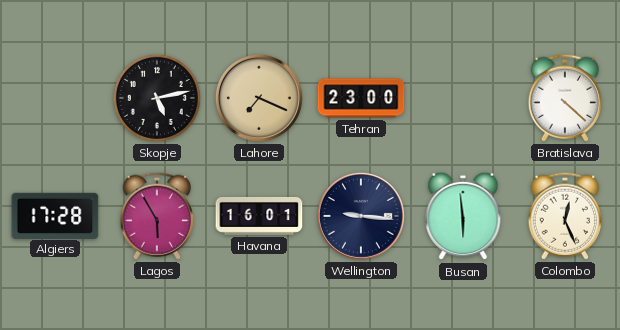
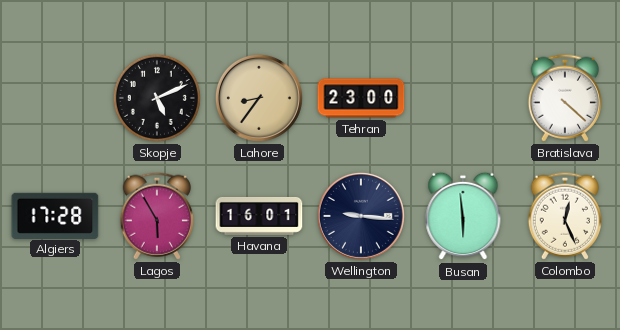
Skopje: 5:13 -> 5:11 (157, 98)
Lahore: 7:19 -> 8:36 (259, 98)
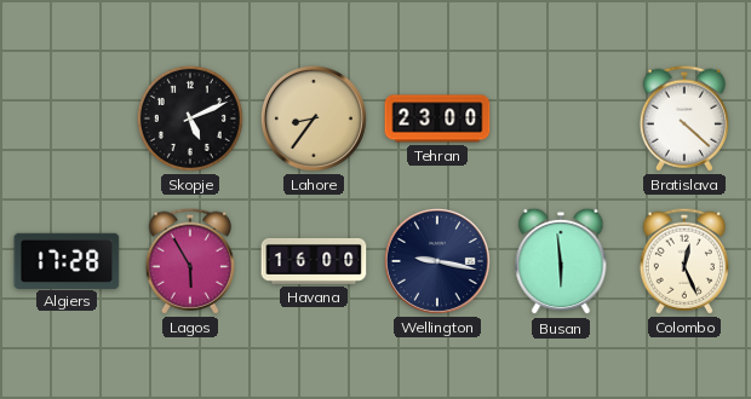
Havana: 16:01 -> 16:00 (314, 261)
Wellington: 9:16 -> 9:17 (437, 261)
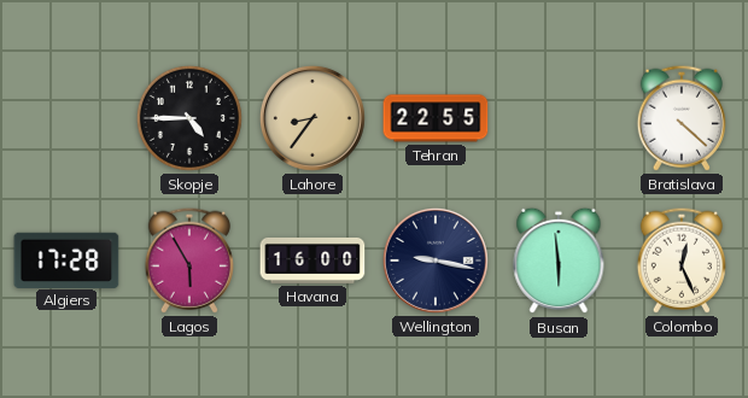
Skopje: 5:11 -> 4:45 (189, 118)
Tehran: 23:00 -> 22:55 (436, 118)
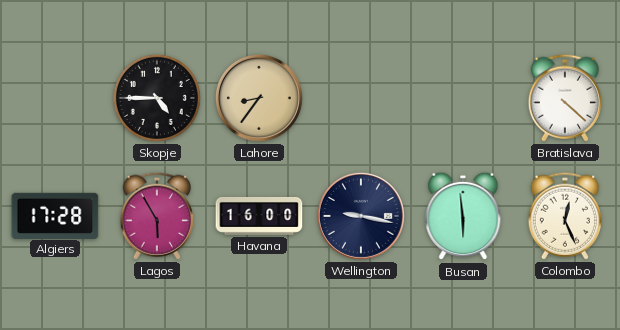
Tehran: 22:55 -> none (436, 118)
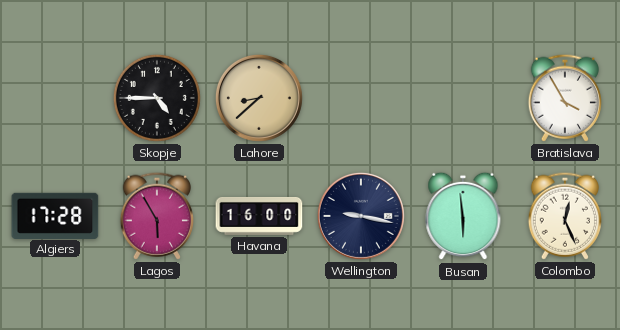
Lahore: 8:36 -> 8:38 (259, 98)
Bratislava: 4:22 -> 3:55 (564, 98)
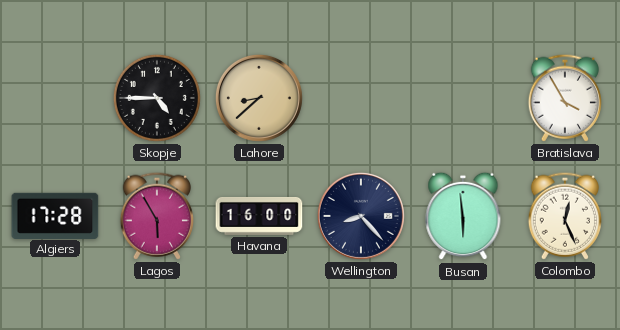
Wellington: 9:17 -> 8:23 (361, 216)
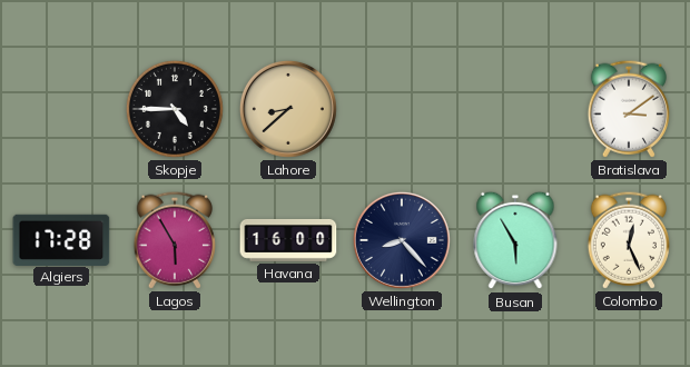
Bratislava: 3:55 -> 3:09 (628, 109)
Busan: 5:59 -> 5:55 (515, 240)
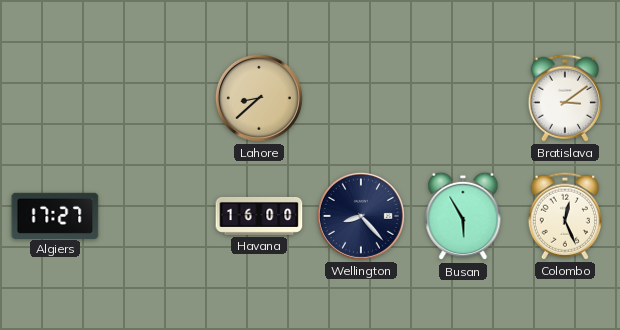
Skopje: 4:45 -> none (175, 109)
Algiers: 17:28 -> 17:27 (55, 215)
Lagos: 5:55 -> none (174, 240)
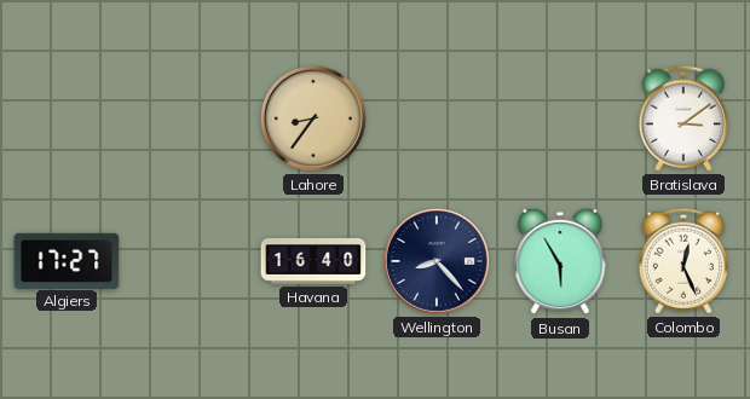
Lahore: 8:38 -> 8:36 (313, 118)
Havana: 16:00 -> 16:40 (313, 261)
